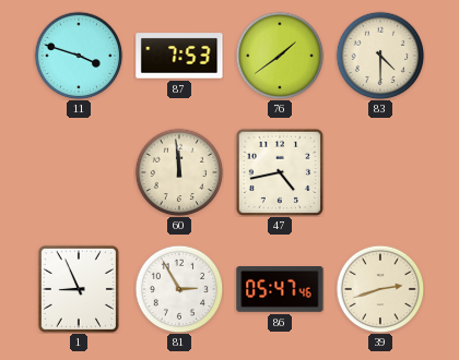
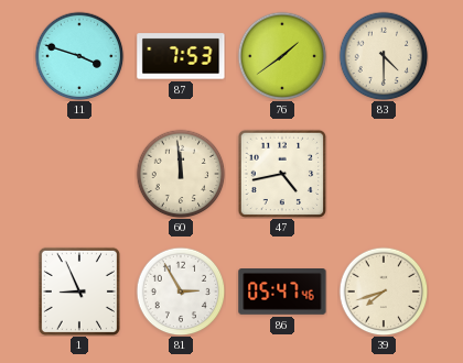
39: 2:42 -> 7:42 (384, 291)
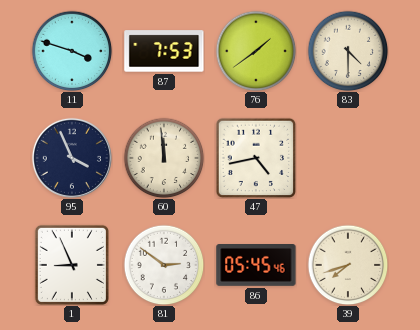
95: none -> 3:56 (72, 158)
81: 2:55 -> 2:51 (164, 265)
86: 05:47 -> 05:45 (256, 266)
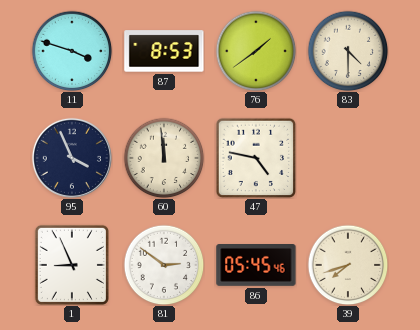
87: 7:53 -> 8:53 (164, 51)
47: 4:43 -> 4:47 (256, 158)
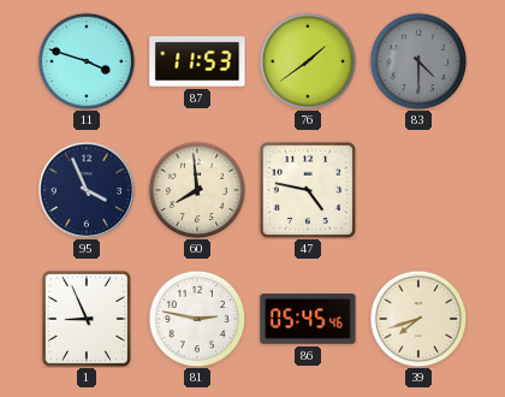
87: 8:53 -> 11:53 (197, 61)
83 dial: cream -> grey (418, 61)
60: 11:59 -> 7:59 (197, 190)
81: 2:51 -> 2:47 (197, 319)
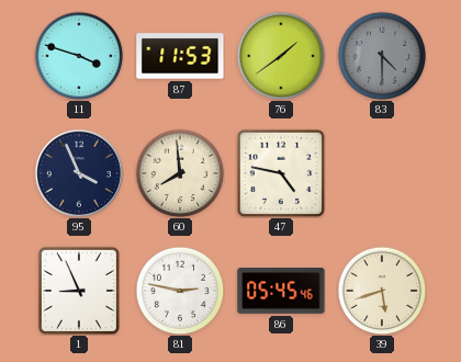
39: 7:42 -> 5:42 (382, 291)
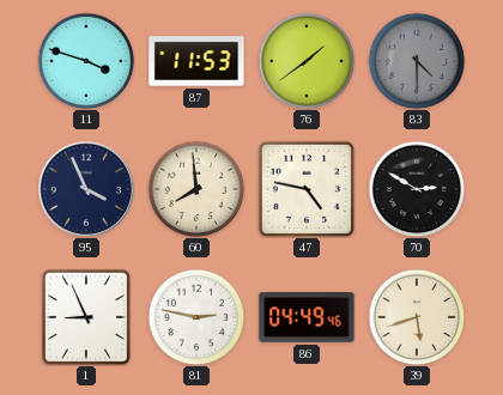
70: none -> 2:50 (417, 189)
86: 05:45 -> 04:49 (307, 318)
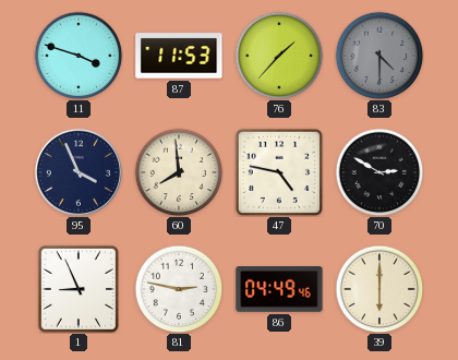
76: 1:39 -> 1:37 (279, 56)
39: 5:42 -> 6:00 (379, 289)
